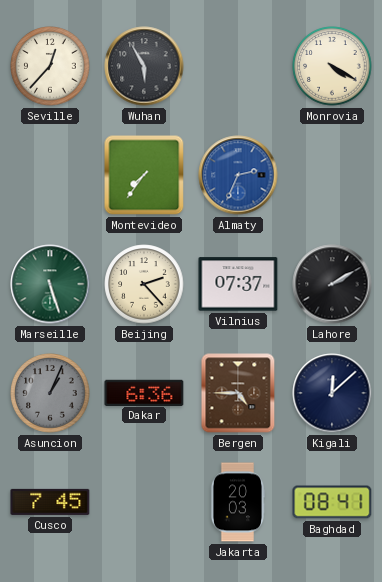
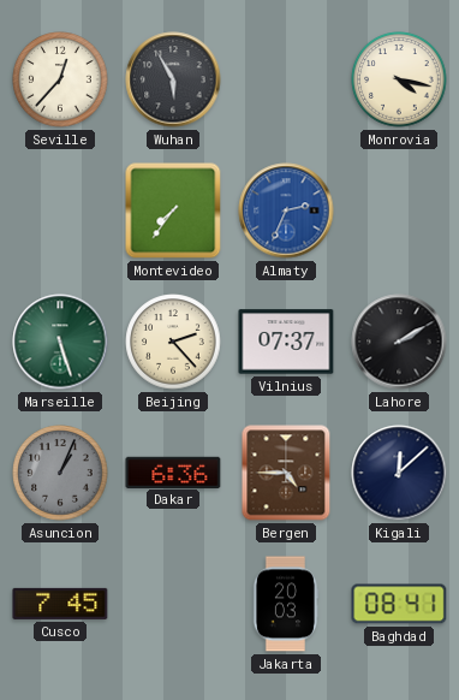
Monrovia: 4:20 -> 4:17 (399, 79)
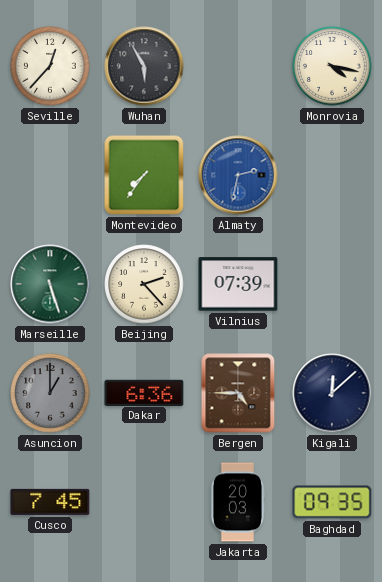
Almaty: 2:34 -> 2:32 (238, 175)
Vilnius: 07:37 -> 07:39 (238, 284)
Lahore: 2:10 -> none (399, 342)
Asuncion: 1:04 -> 1:00 (50, 393)
Baghdad: 08:41 -> 09:35 (332, 502)
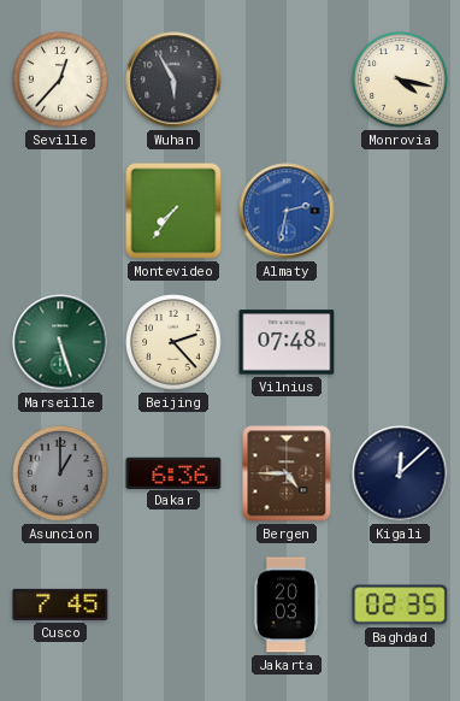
Vilnius: 07:39 -> 07:48 (287, 342)
Baghdad: 09:35 -> 02:35 (400, 605)
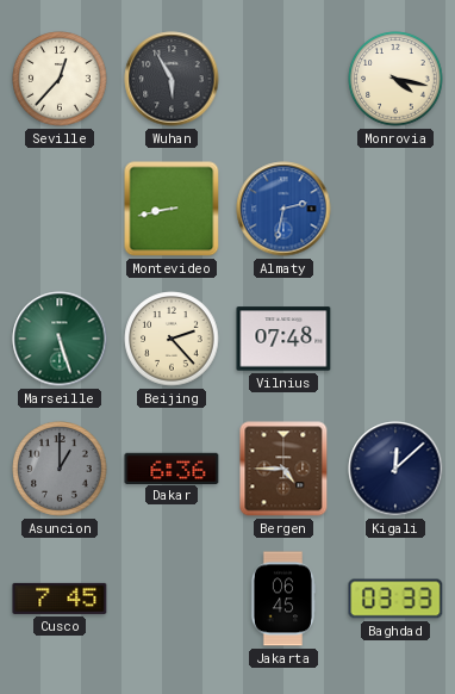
Montevideo: 7:36 -> 8:43 (172, 209)
Jakarta: 20:03 -> 06:45 (283, 599)
Baghdad: 02:35 -> 03:33 (395, 599)
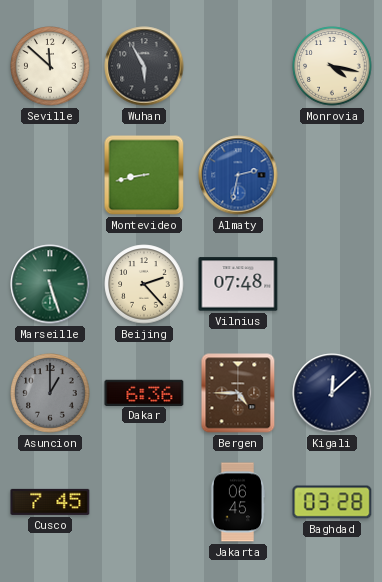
Seville: 12:37 -> 11:52 (50, 66)
Baghdad: 03:33 -> 03:28 (332, 502)
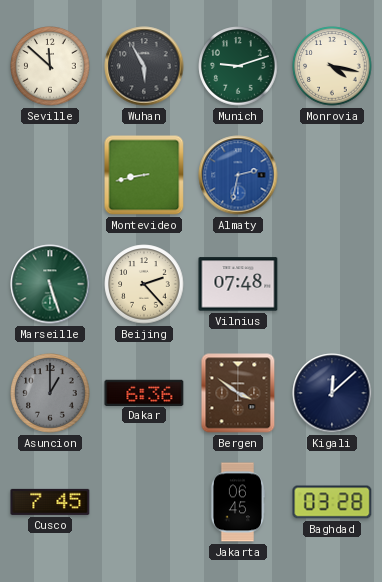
Munich: none -> 9:12 (238, 66)
Bergen: 4:45 -> 3:51 (238, 393)
